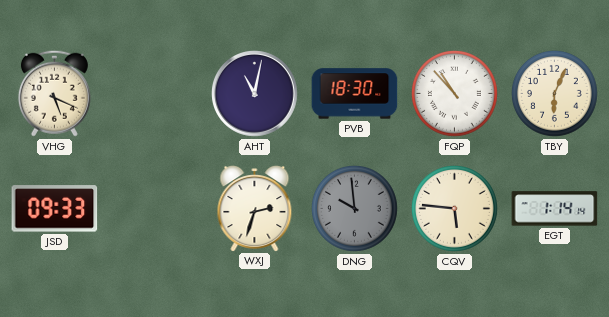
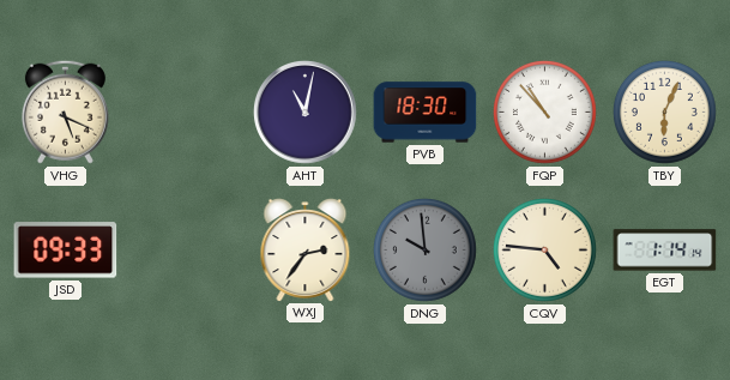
WXJ: 2:33 -> 2:36 (306, 251)
CQV: 5:46 -> 4:46 (545, 251)
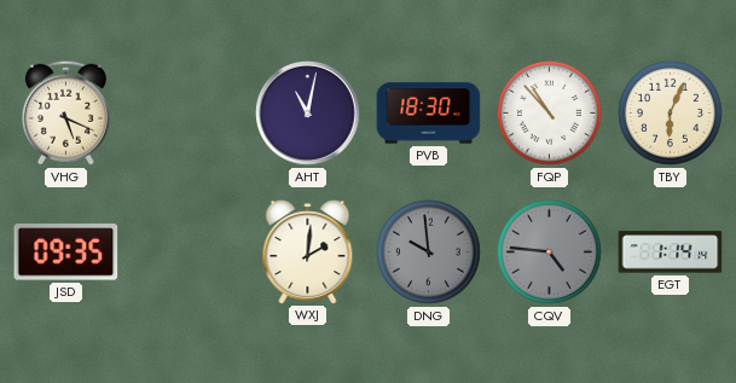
JSD: 09:33 -> 09:35 (66, 253)
WXJ: 2:36 -> 2:01 (308, 253)
CQV dial: cream -> grey (550, 253)
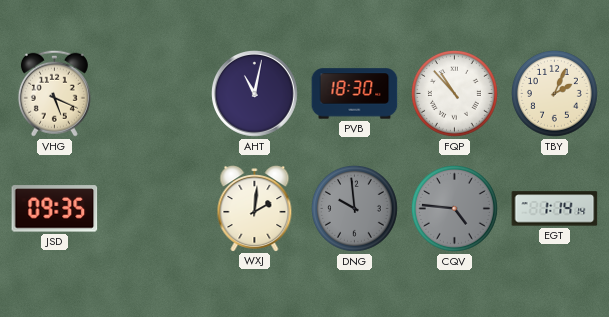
TBY: 6:04 -> 2:04 (555, 94)
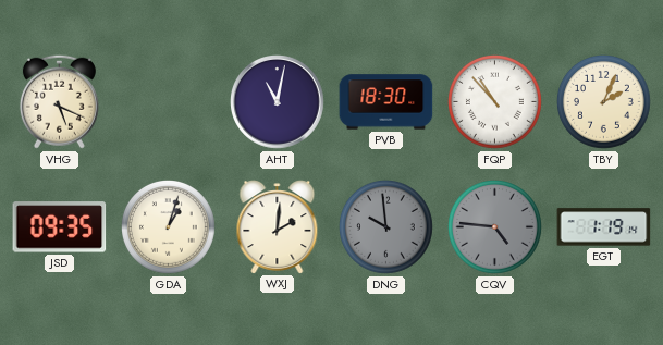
GDA: none -> 1:03 (169, 227)
EGT: 1:14 -> 1:19 (604, 227)
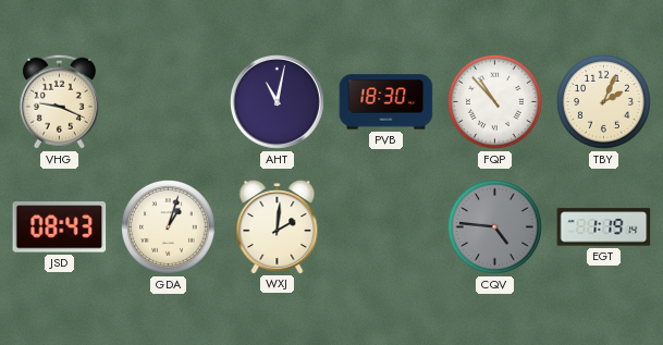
VHG: 5:19 -> 9:19 (59, 101)
JSD: 09:35 -> 08:43 (60, 227)
DNG: 9:59 -> none (386, 227)
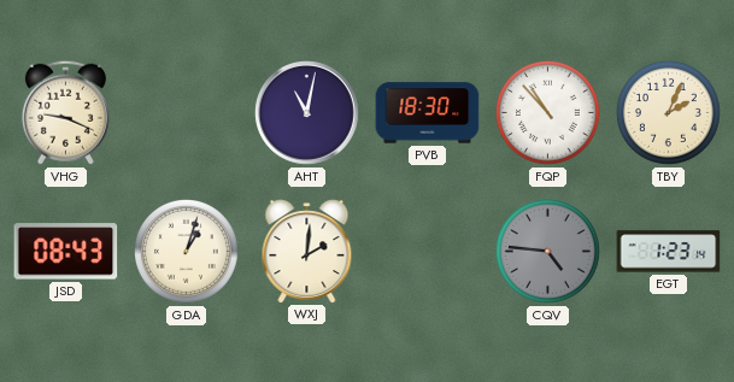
EGT: 1:19 -> 1:23 (669, 252)
